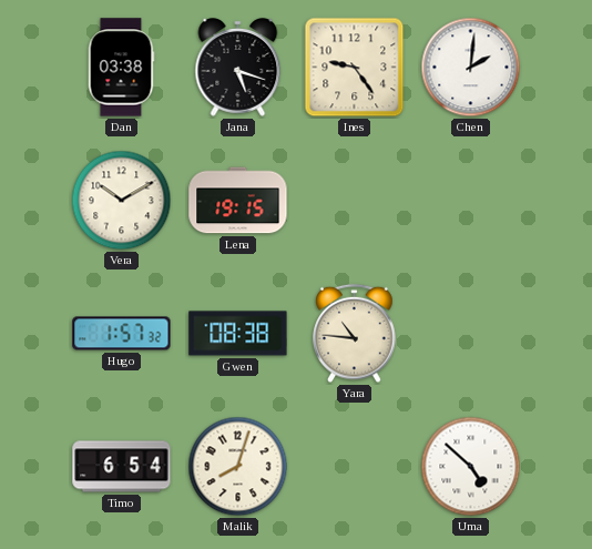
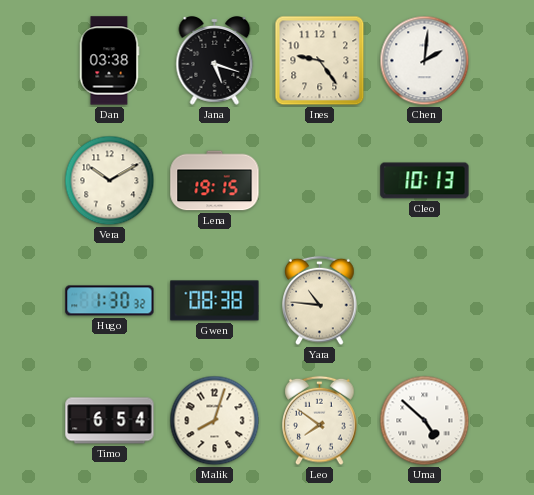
Cleo: none -> 10:13 (425, 181)
Hugo: 1:57 -> 1:30 (110, 301)
Leo: none -> 7:51 (320, 421)
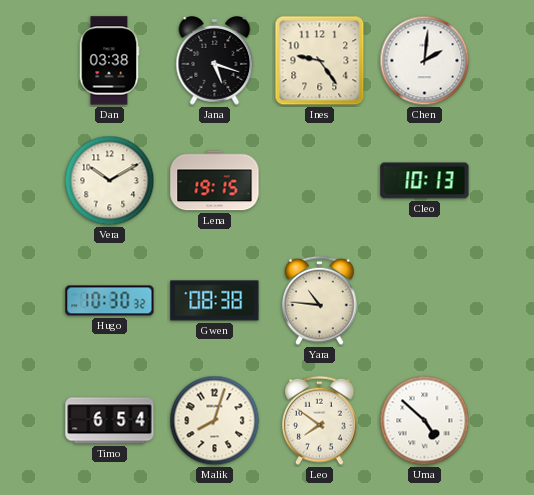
Hugo: 1:30 -> 10:30 (110, 301)
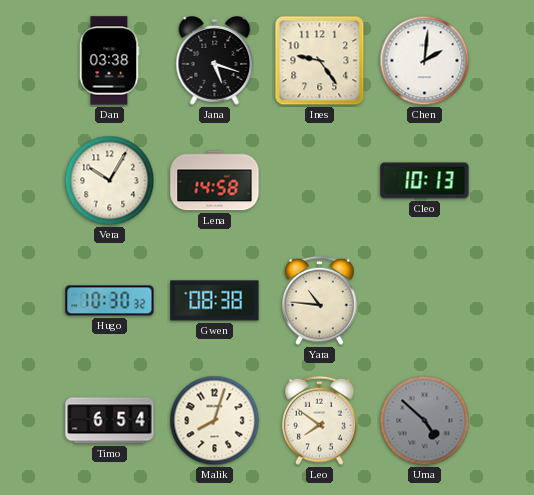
Vera: 10:10 -> 10:05 (110, 181)
Lena: 19:15 -> 14:58 (215, 181)
Uma dial: white -> grey (425, 421)
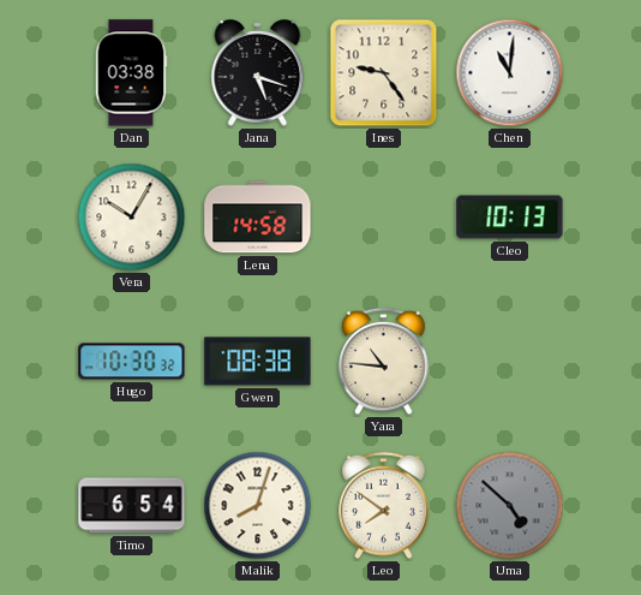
Chen: 2:01 -> 11:01 (510, 73)
